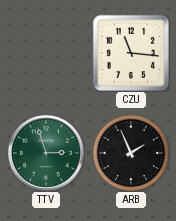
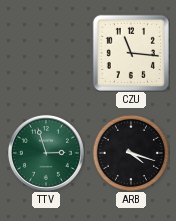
ARB: 1:56 -> 4:18 (131, 153)
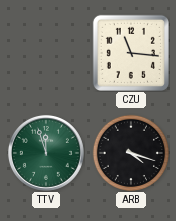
TTV: 2:57 -> 11:57 (46, 153)
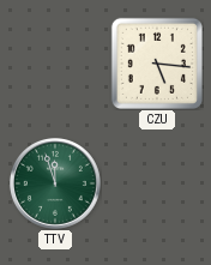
CZU: 11:16 -> 5:16 (157, 64)
ARB: 4:18 -> none (131, 153)
